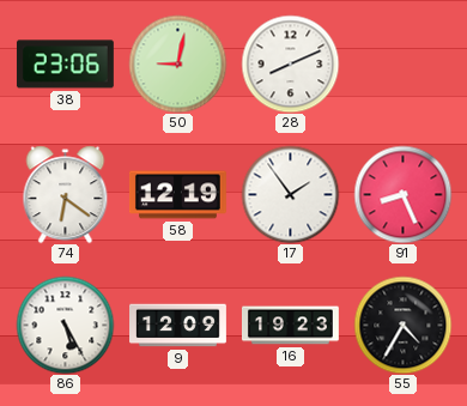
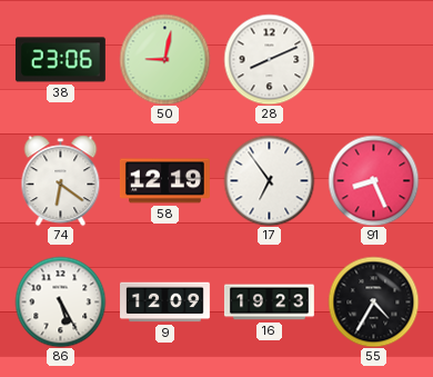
17: 1:54 -> 6:54 (269, 180)
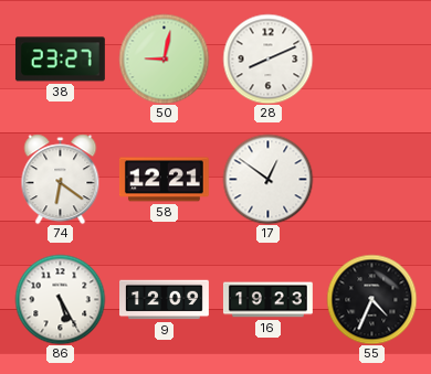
38: 23:06 -> 23:27 (60, 60)
58: 12:19 -> 12:21 (164, 180)
17: 6:54 -> 12:51 (267, 179)
91: 8:26 -> none (373, 180)
55: 4:35 -> 4:34 (371, 299)
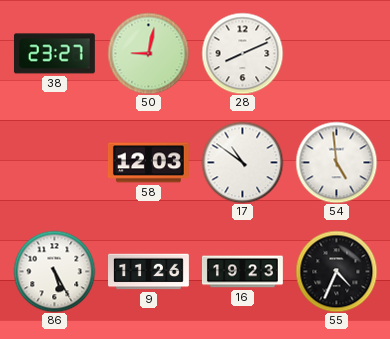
74: 6:21 -> none (61, 179)
58: 12:21 -> 12:03 (148, 163)
17: 12:51 -> 10:51 (242, 162)
54: none -> 4:59 (336, 162)
9: 12:09 -> 11:26 (149, 272)
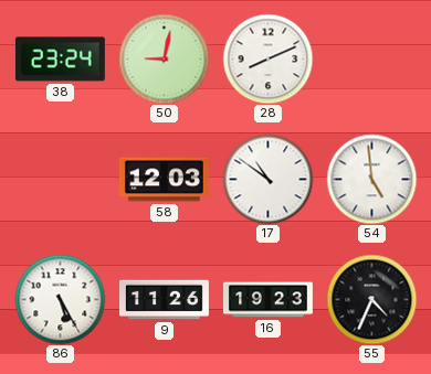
38: 23:27 -> 23:24 (60, 60)
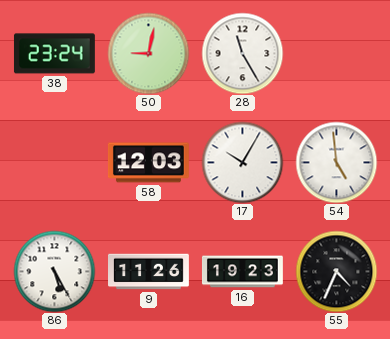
28: 8:11 -> 11:25 (242, 53)
17: 10:51 -> 10:05 (242, 162)
